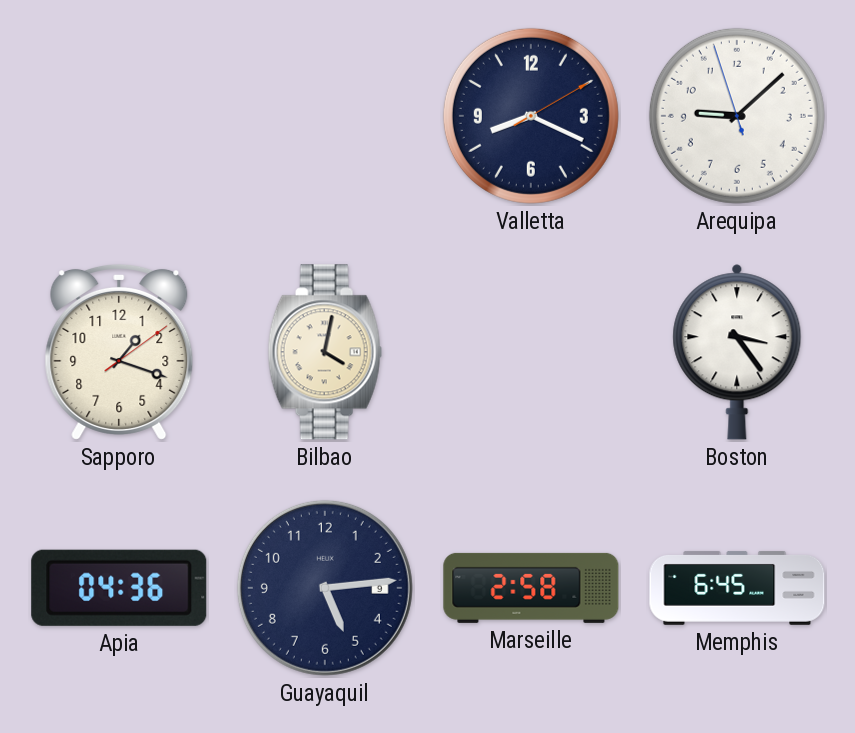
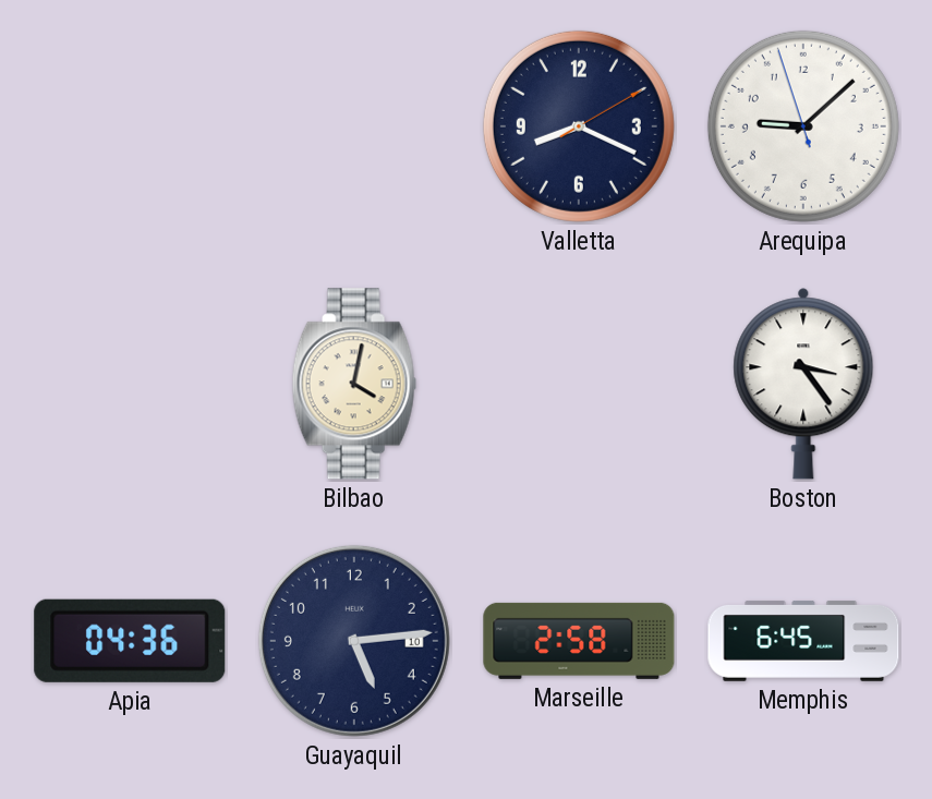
Sapporo: 1:18 -> none (119, 352)
Guayaquil date: 9 -> 10 (354, 641)
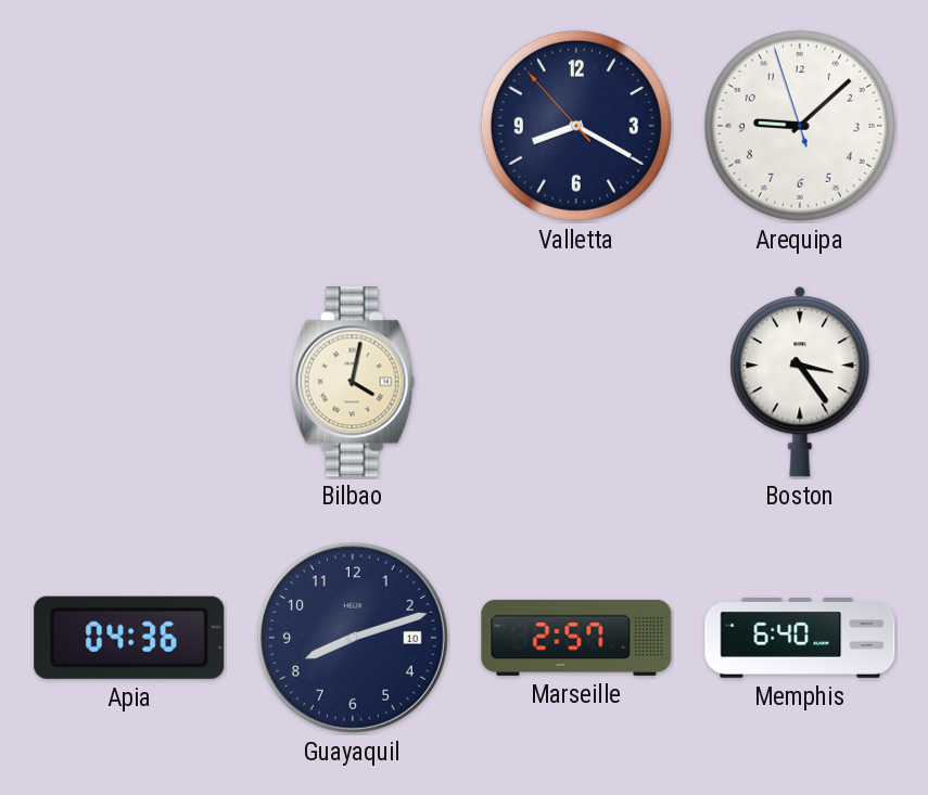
Valletta: 8:19:10 -> 8:19:53 (576, 126)
Guayaquil: 5:14 -> 8:12 (353, 638)
Marseille: 2:58 -> 2:57 (576, 638)
Memphis: 6:45 -> 6:40 (800, 638)
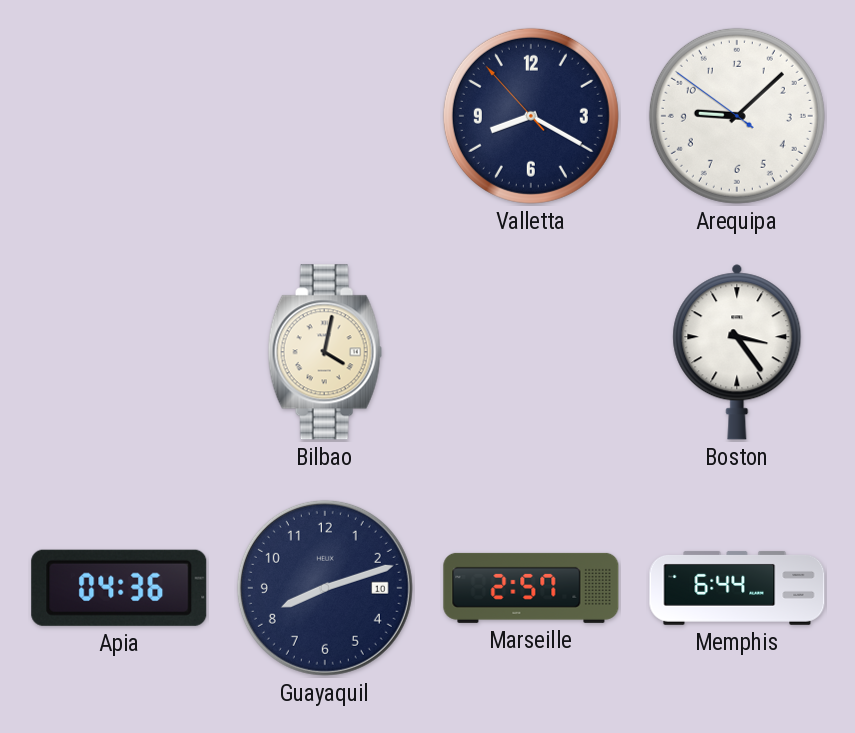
Arequipa: 9:07:57 -> 9:07:51 (737, 116)
Memphis: 6:40 -> 6:44 (737, 588)
